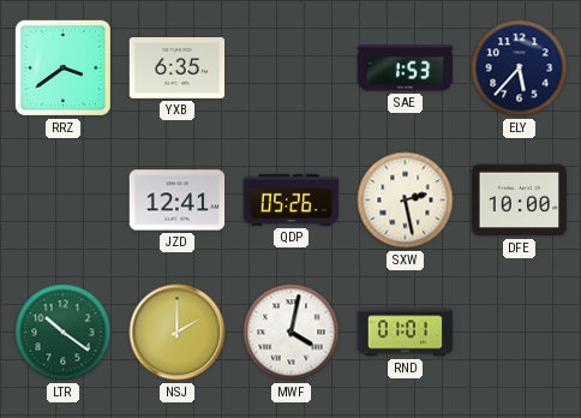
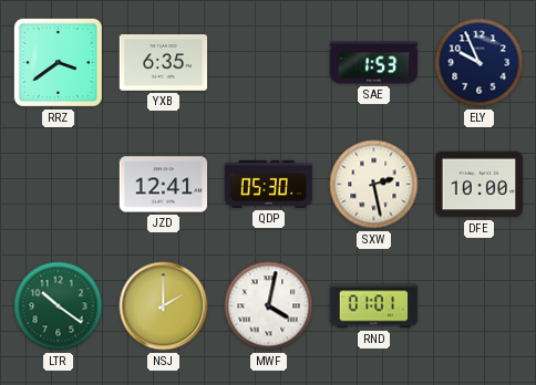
ELY: 5:37 -> 9:56 (480, 63)
QDP: 05:26 -> 05:30 (269, 184)
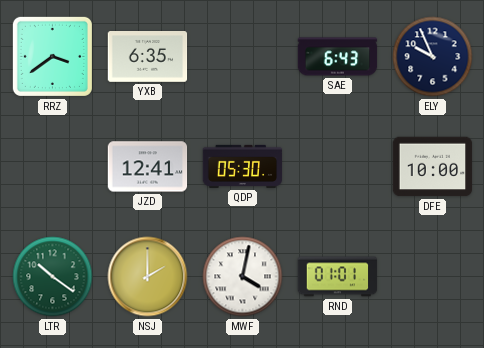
SAE: 1:53 -> 6:43 (338, 57)
SXW: 2:28 -> none (374, 185)
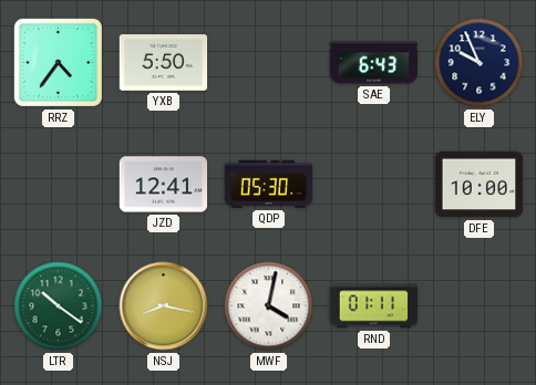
RRZ: 3:39 -> 4:36 (58, 62)
YXB: 6:35 -> 5:50 (164, 63)
NSJ: 2:00 -> 8:17 (164, 306)
RND: 01:01 -> 01:11 (374, 306)
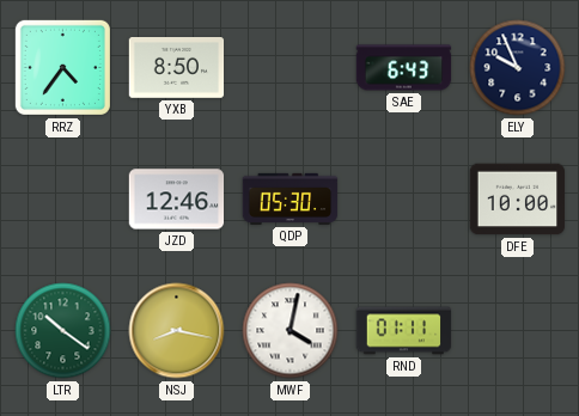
YXB: 5:50 -> 8:50 (177, 68)
JZD: 12:41 -> 12:46 (177, 200)
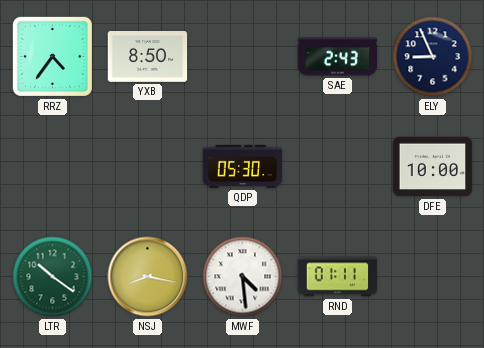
SAE: 6:43 -> 2:43 (338, 57)
ELY: 9:56 -> 8:56 (433, 57)
JZD: 12:46 -> none (177, 200)
MWF: 4:02 -> 4:29 (243, 277)
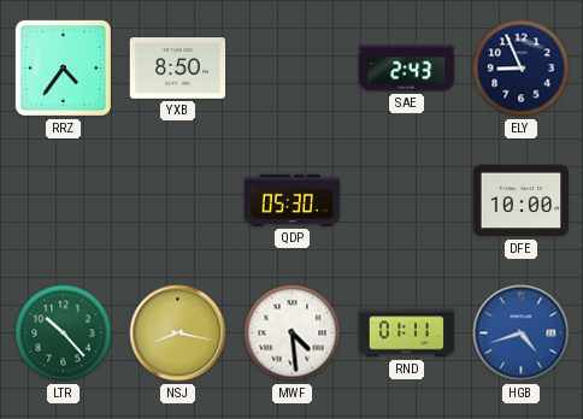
LTR: 10:21 -> 10:23 (64, 334)
HGB: none -> 4:42 (522, 334)
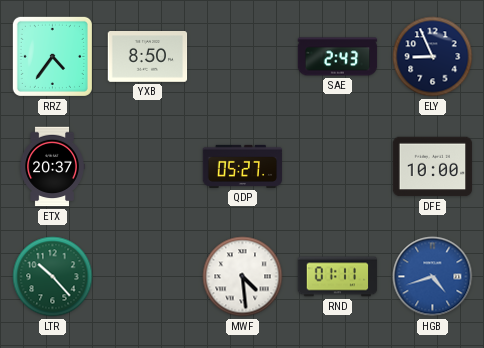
ETX: none -> 20:37 (52, 167)
QDP: 05:30 -> 05:27 (243, 166)
NSJ: 8:17 -> none (178, 334)
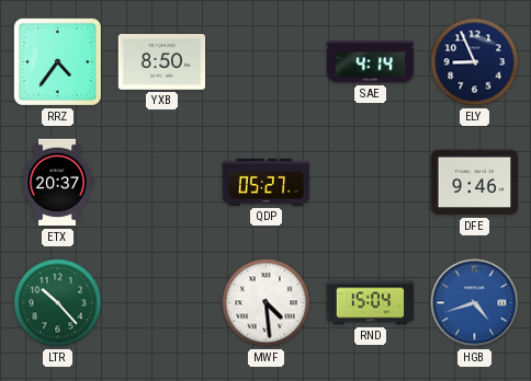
SAE: 2:43 -> 4:14 (371, 62)
DFE: 10:00 -> 9:46 (475, 183)
RND: 01:11 -> 15:04 (371, 303)
